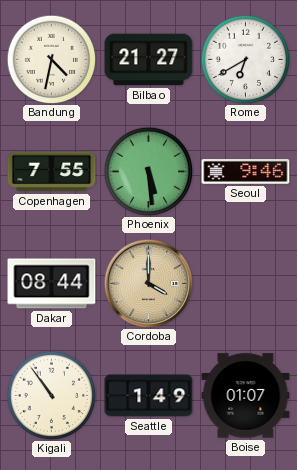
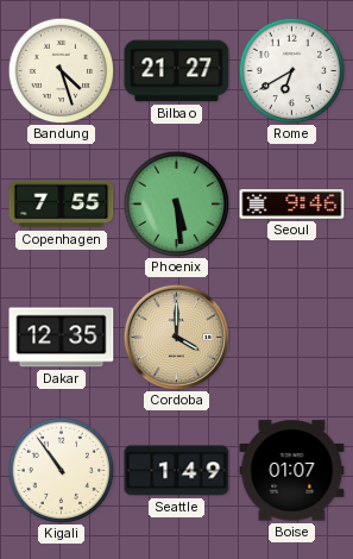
Bandung: 4:32 -> 4:27 (61, 70)
Dakar: 08:44 -> 12:35 (62, 338)
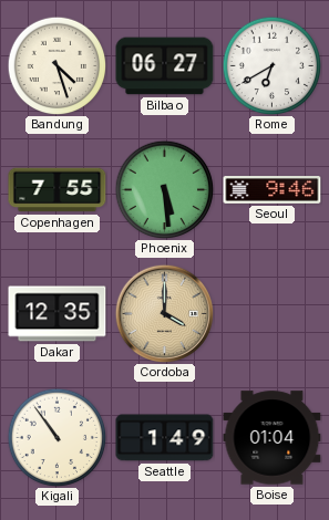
Bilbao: 21:27 -> 06:27 (165, 66)
Boise: 01:07 -> 01:04 (273, 438)
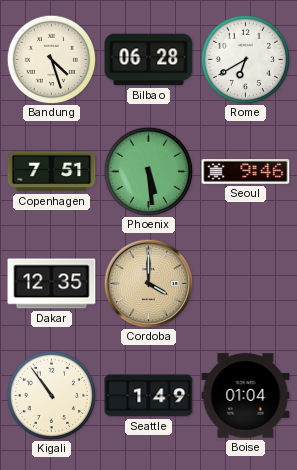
Bilbao: 06:27 -> 06:28 (149, 60)
Copenhagen: 7:55 -> 7:51 (52, 172)
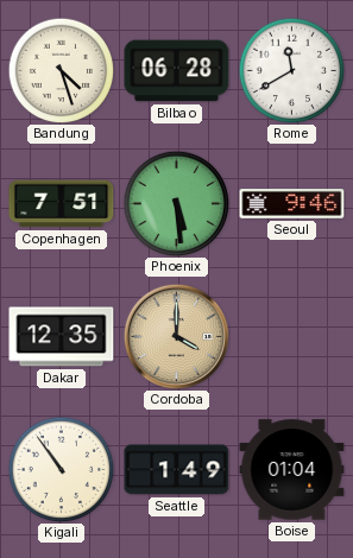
Rome: 6:40 -> 11:40 (291, 70)
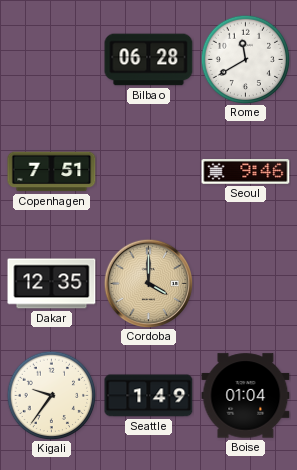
Bandung: 4:27 -> none (61, 70)
Phoenix: 5:29 -> none (176, 203)
Kigali: 10:54 -> 9:36 (51, 395)
